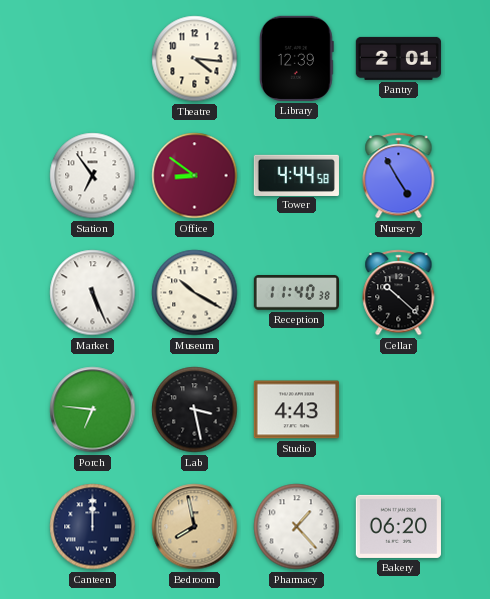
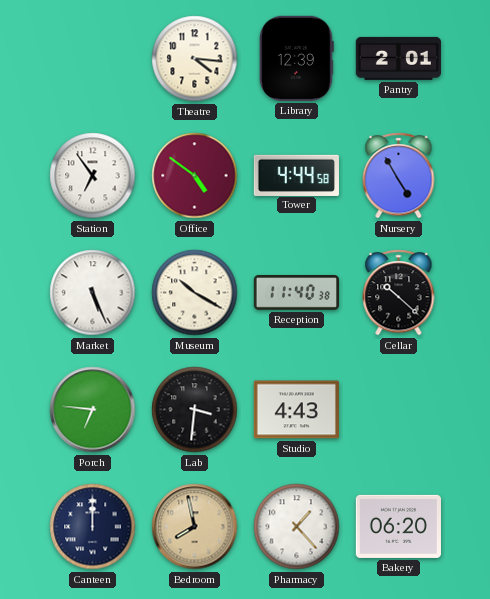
Office: 8:51 -> 4:51 (195, 176)
Lab: 3:28 -> 3:31 (195, 410)
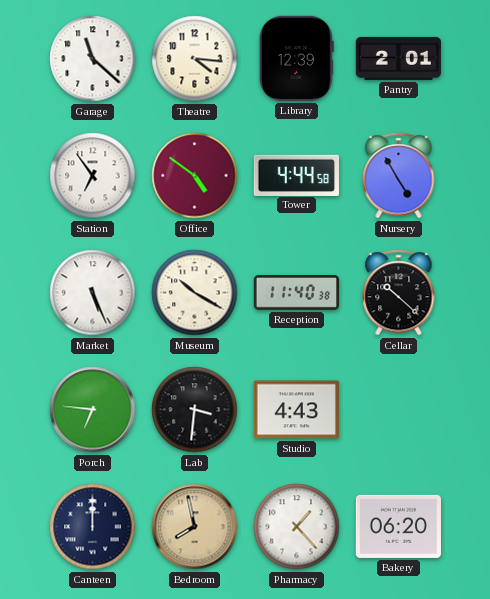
Garage: none -> 11:22 (93, 59)
